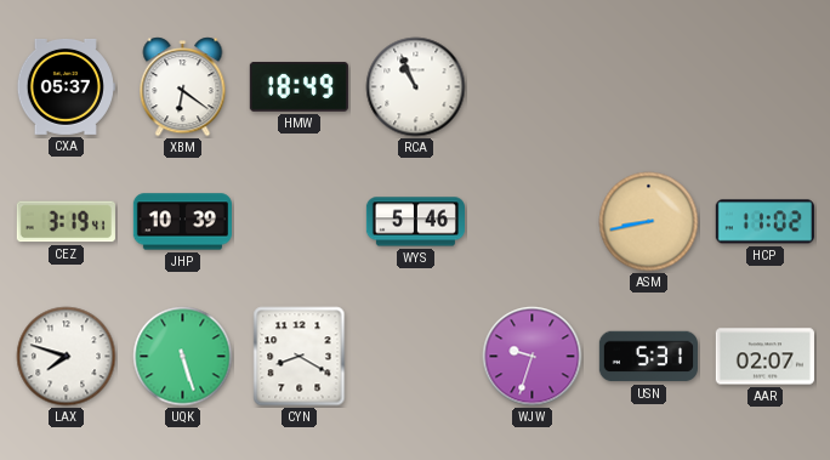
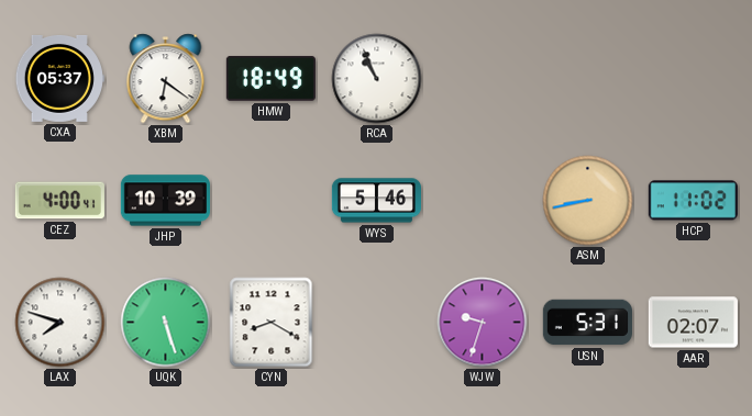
CEZ: 3:19 -> 4:00 (59, 201)
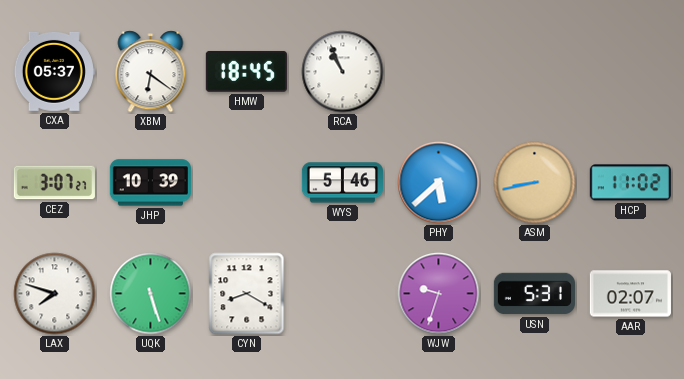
HMW: 18:49 -> 18:45 (246, 72)
CEZ: 4:00 -> 3:07 (54, 183)
PHY: none -> 5:38 (439, 183)
